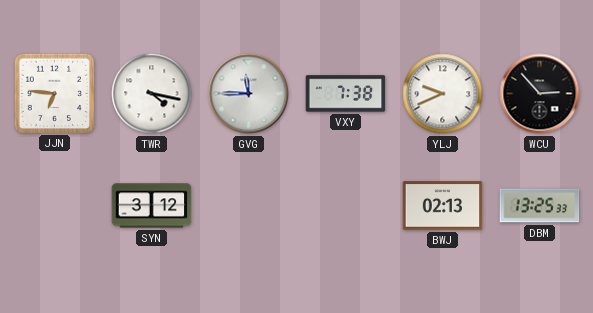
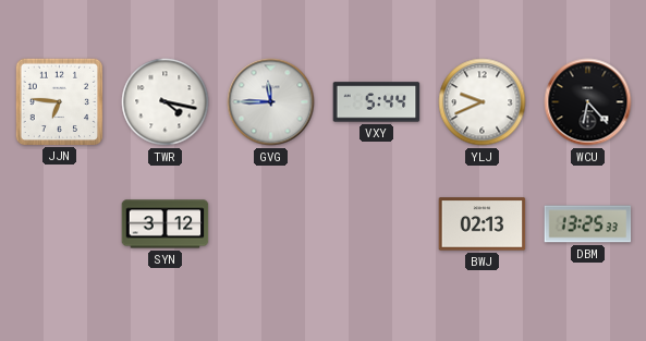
VXY: 7:38 -> 5:44 (377, 102)
WCU: 2:53 -> 6:23 (588, 102)
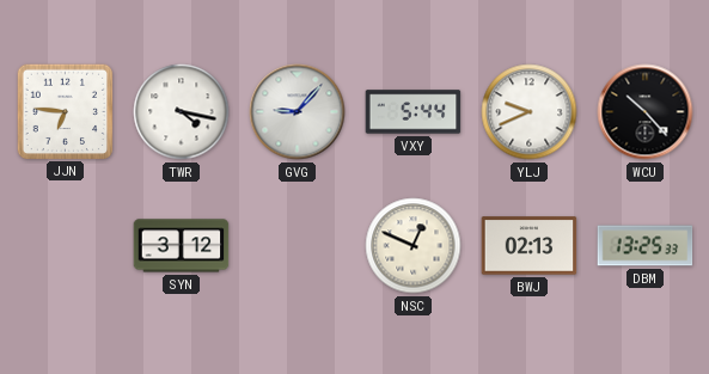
GVG: 11:45 -> 9:07 (298, 112)
WCU: 6:23 -> 10:23 (646, 112)
NSC: none -> 12:49 (414, 246)
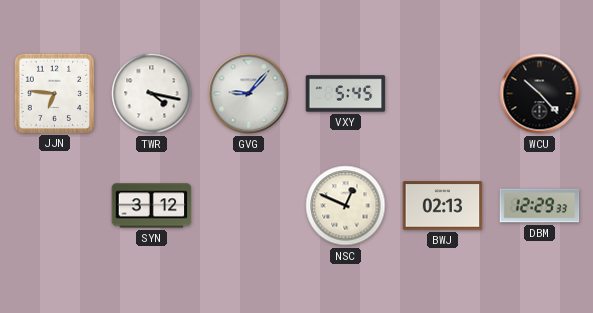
VXY: 5:44 -> 5:45 (346, 94)
YLJ: 9:41 -> none (530, 112)
DBM: 13:25 -> 12:29 (540, 206)
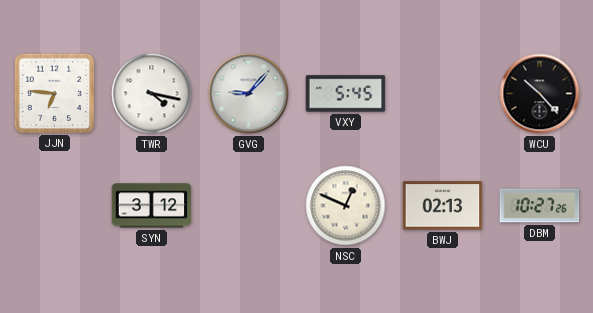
DBM: 12:29 -> 10:27 (540, 206)
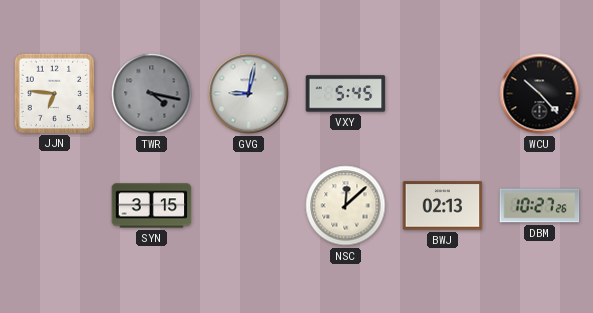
TWR dial: white -> grey (152, 94)
GVG: 9:07 -> 9:02 (249, 94)
SYN: 3:12 -> 3:15 (152, 206)
NSC: 12:49 -> 12:08 (346, 206)
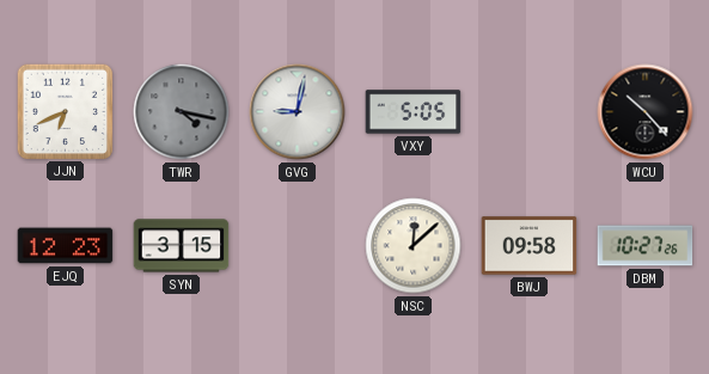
JJN: 6:46 -> 6:41 (65, 111)
VXY: 5:45 -> 5:05 (414, 112)
EJQ: none -> 12:23 (66, 246)
BWJ: 02:13 -> 09:58 (530, 246)
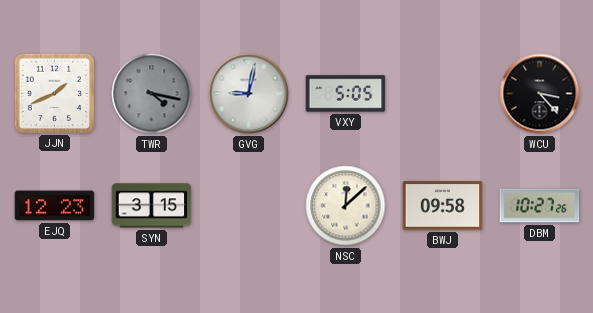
JJN: 6:41 -> 1:41 (54, 93)
WCU: 10:23 -> 3:23 (540, 94)
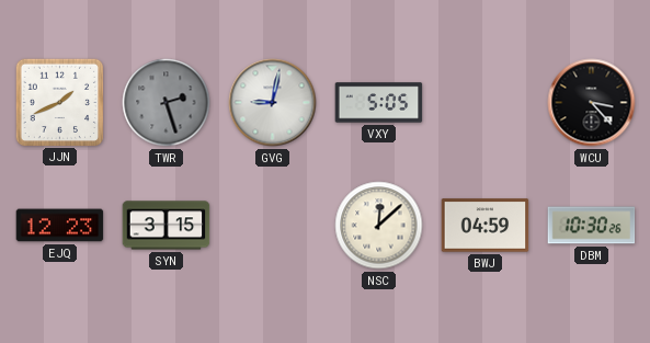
TWR: 4:17 -> 2:27 (167, 103)
BWJ: 09:58 -> 04:59 (486, 226)
DBM: 10:27 -> 10:30 (592, 226)
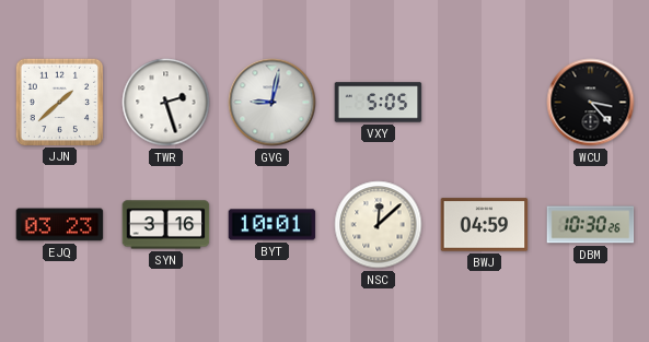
JJN: 1:41 -> 1:38 (59, 102)
TWR dial: grey -> white (166, 103)
EJQ: 12:23 -> 03:23 (60, 225)
SYN: 3:15 -> 3:16 (166, 225)
BYT: none -> 10:01 (273, 225)
